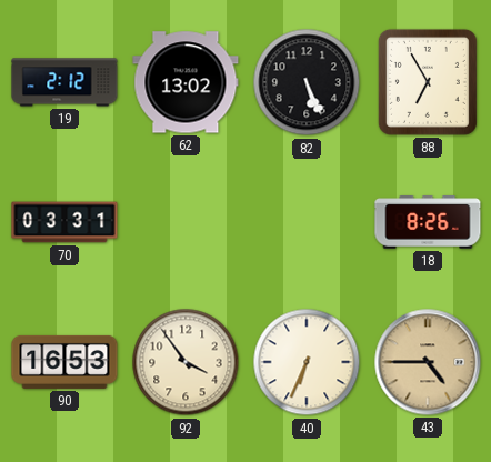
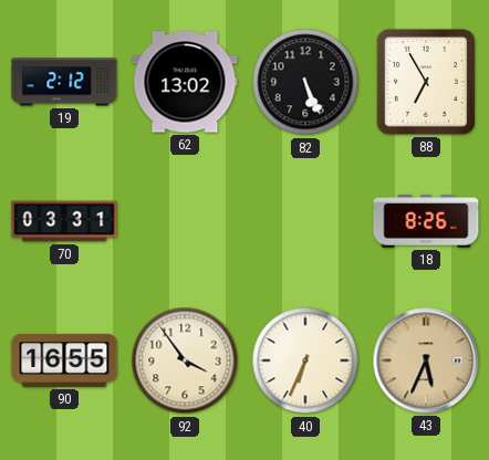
90: 16:53 -> 16:55 (64, 360)
43: 4:45 -> 5:34 (426, 360)
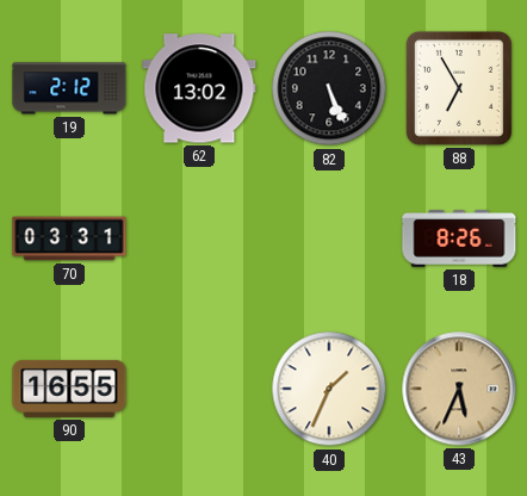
92: 3:54 -> none (185, 360)
40: 6:34 -> 1:34 (329, 389)
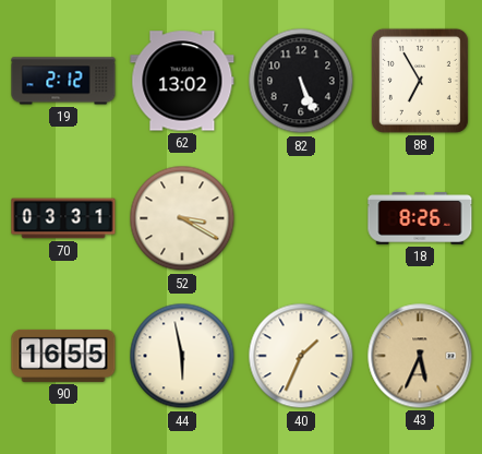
52: none -> 3:20 (182, 218)
44: none -> 5:58 (182, 356)
